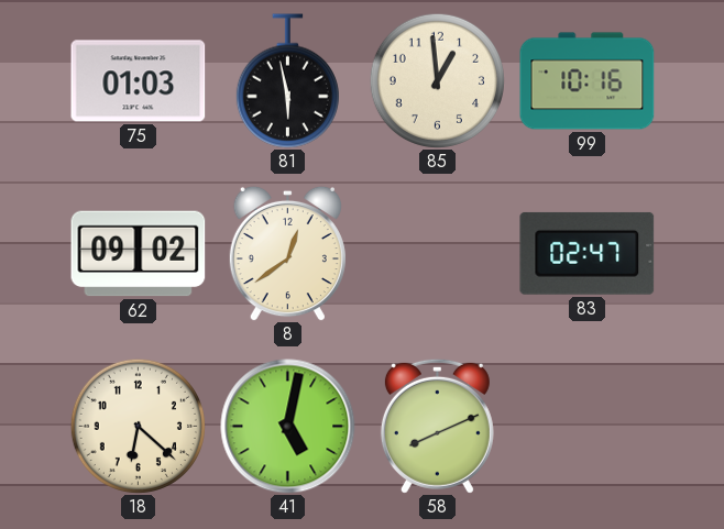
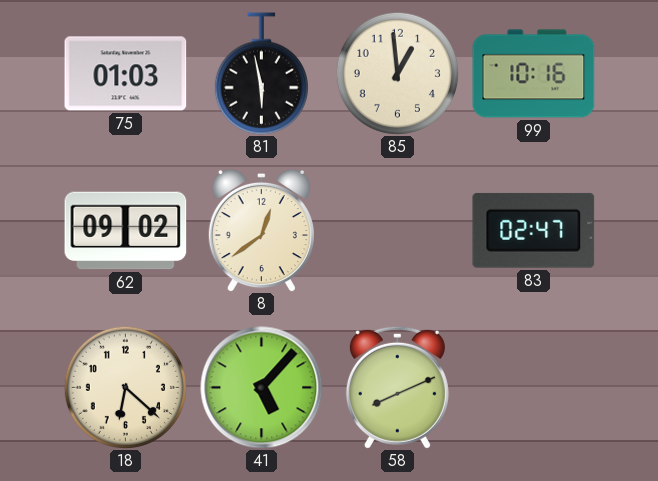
41: 5:02 -> 5:07 (262, 388)
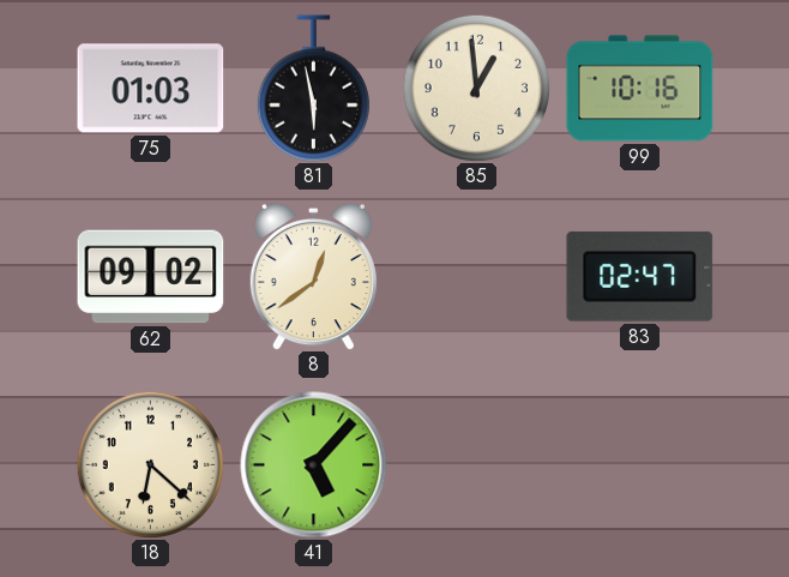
58: 8:11 -> none (397, 387)
